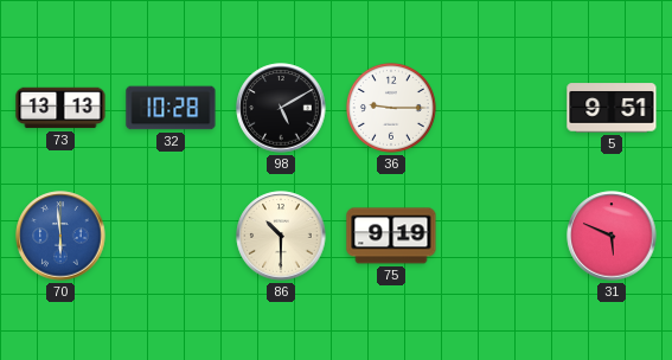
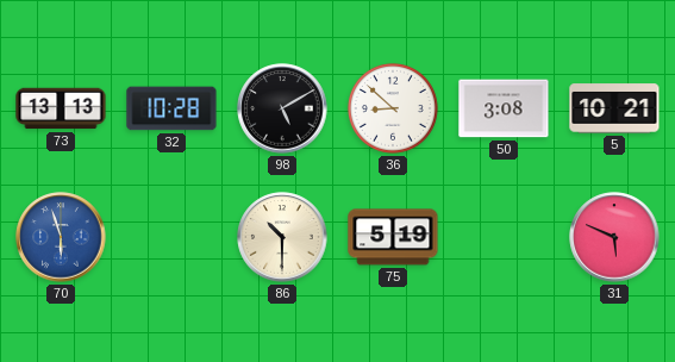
36: 9:15 -> 8:52 (393, 108)
50: none -> 3:08 (504, 108)
5: 9:51 -> 10:21 (614, 108)
70: 5:59 -> 5:57 (61, 237)
75: 9:19 -> 5:19 (393, 237)
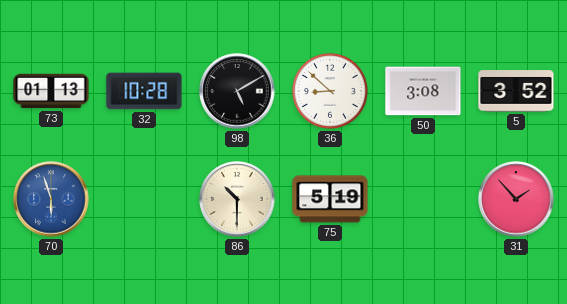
73: 13:13 -> 01:13 (51, 91)
5: 10:21 -> 3:52 (516, 91)
31: 5:49 -> 1:53 (516, 199)
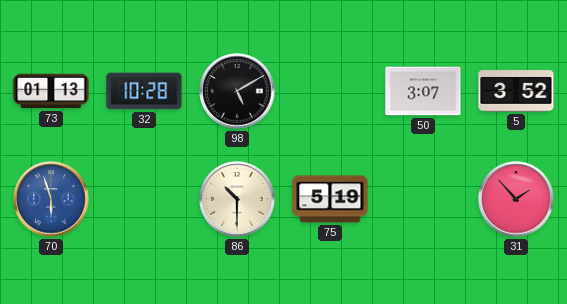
36: 8:52 -> none (330, 91)
50: 3:08 -> 3:07 (423, 91)
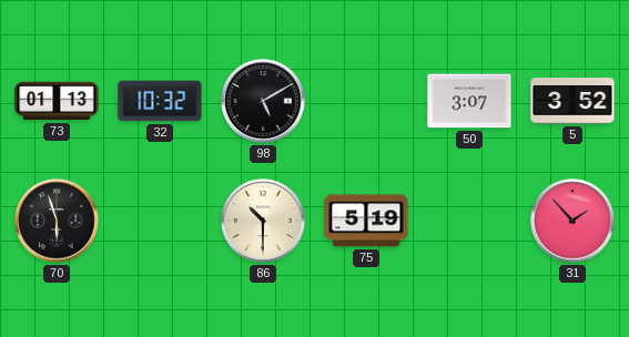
32: 10:28 -> 10:32 (160, 101)
70 dial: blue -> black (57, 221)
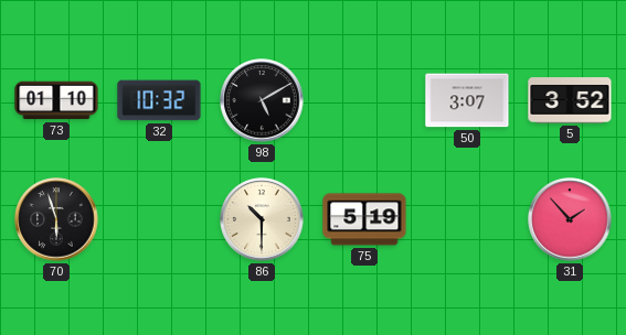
73: 01:13 -> 01:10 (56, 100)
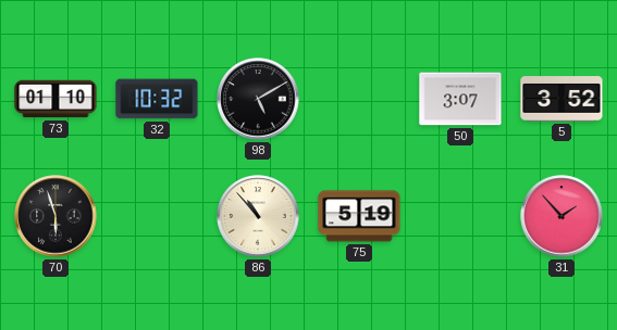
86: 10:30 -> 10:53 (258, 216)
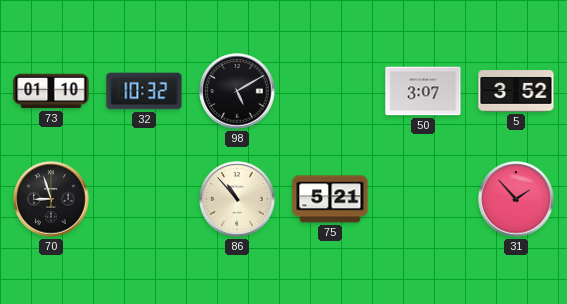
70: 5:57 -> 8:57 (51, 199)
75: 5:19 -> 5:21 (330, 199)
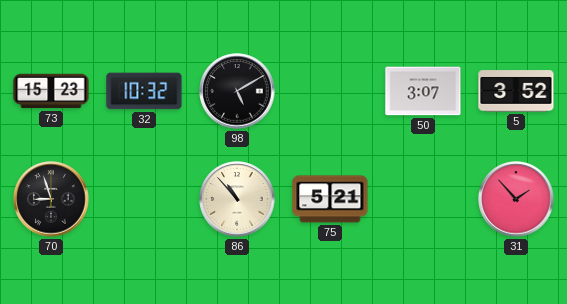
73: 01:10 -> 15:23 (51, 91)
